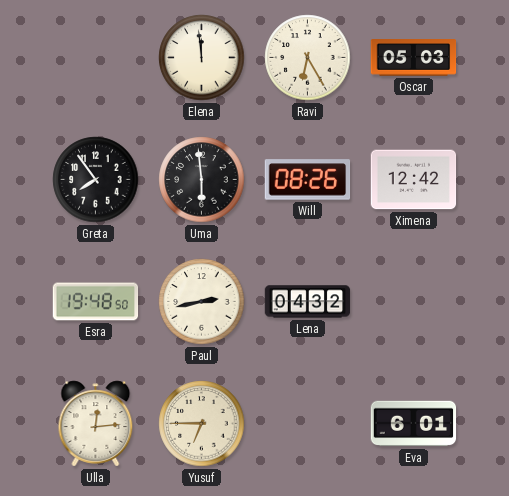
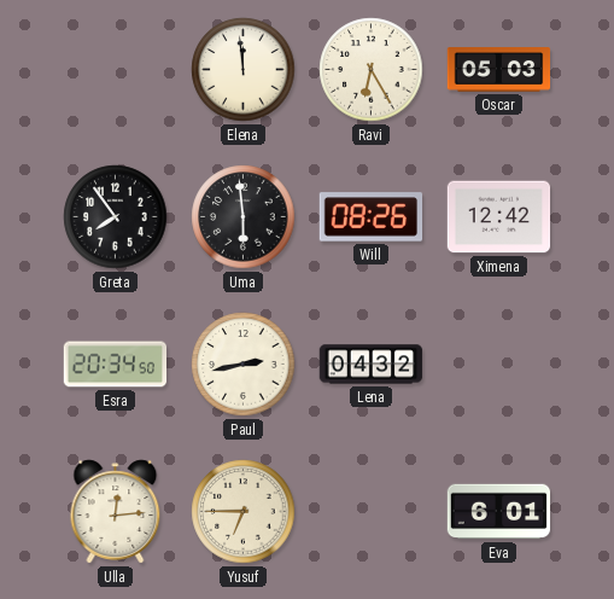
Esra: 19:48 -> 20:34 (116, 365)
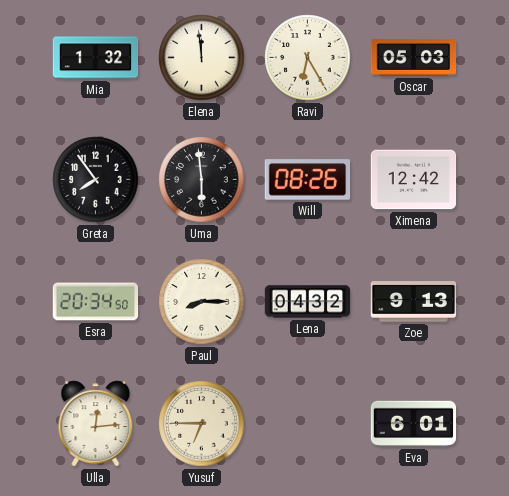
Mia: none -> 1:32 (96, 58)
Paul: 2:43 -> 8:15 (202, 302)
Zoe: none -> 9:13 (414, 302)
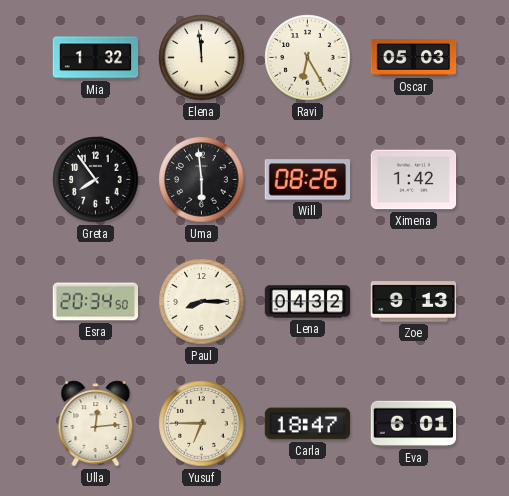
Ximena: 12:42 -> 1:42 (414, 180)
Carla: none -> 18:47 (308, 424)
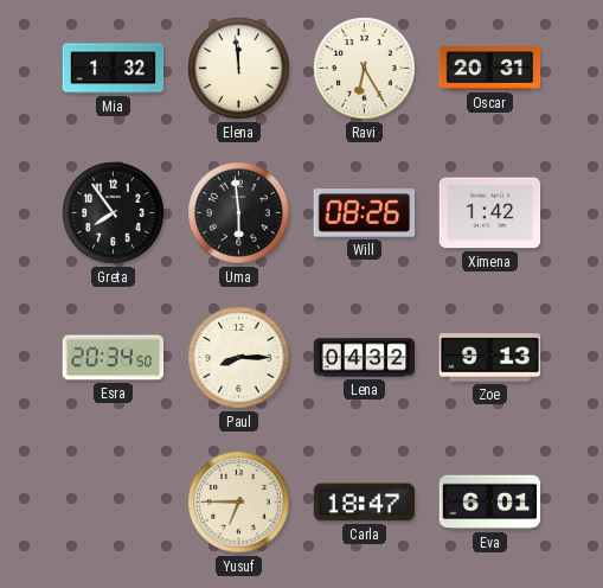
Oscar: 05:03 -> 20:31 (490, 69)
Ulla: 12:14 -> none (96, 424)
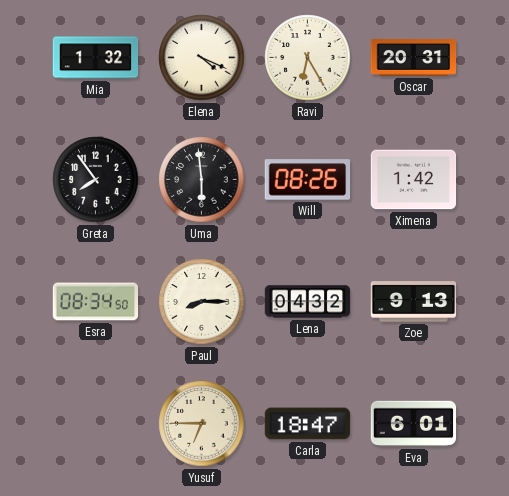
Elena: 11:59 -> 4:19 (202, 58)
Esra: 20:34 -> 08:34 (96, 302)
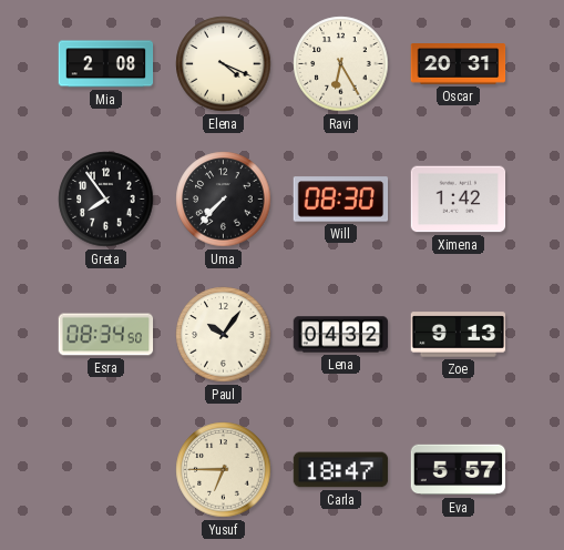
Mia: 1:32 -> 2:08 (106, 64)
Uma: 5:59 -> 7:37 (224, 200)
Will: 08:26 -> 08:30 (341, 200)
Paul: 8:15 -> 10:06 (224, 335)
Eva: 6:01 -> 5:57 (459, 470)
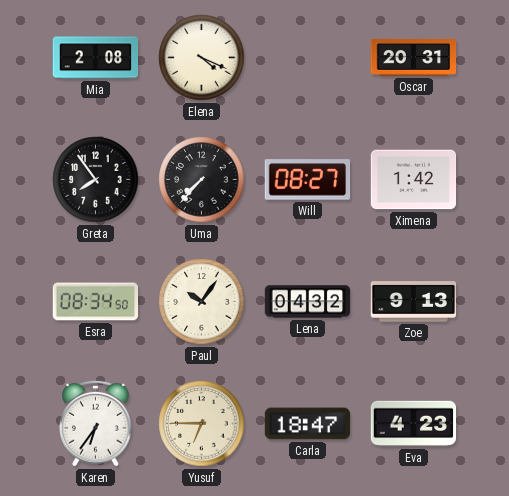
Ravi: 6:25 -> none (341, 64)
Will: 08:30 -> 08:27 (308, 180)
Karen: none -> 6:36 (96, 423)
Eva: 5:57 -> 4:23 (414, 424)
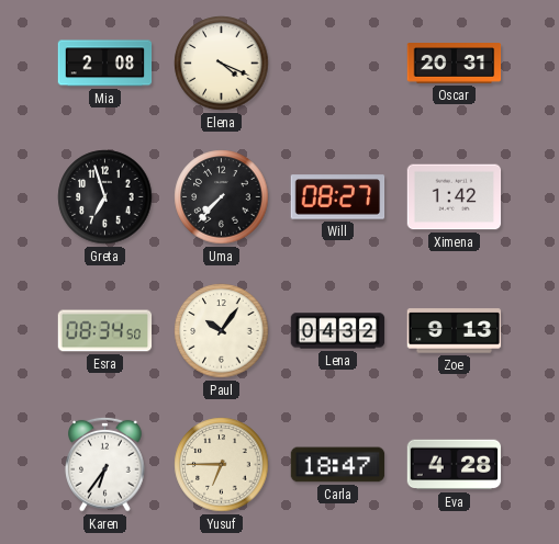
Greta: 7:54 -> 6:57 (105, 197)
Eva: 4:23 -> 4:28 (455, 465)
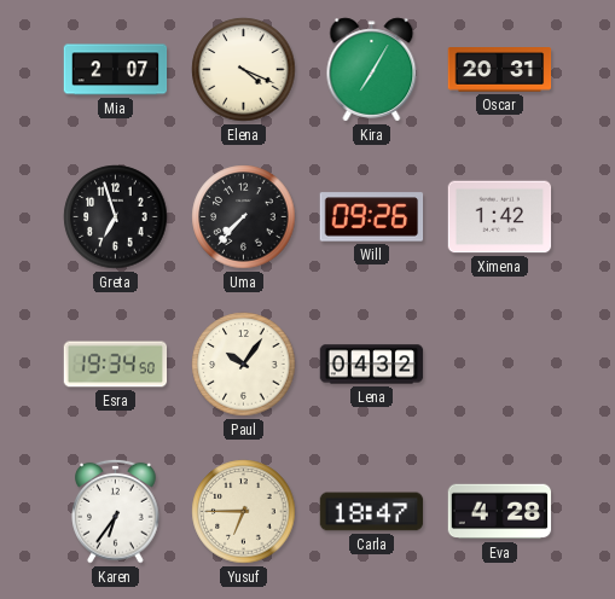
Mia: 2:08 -> 2:07 (116, 70)
Kira: none -> 7:05 (372, 70)
Will: 08:27 -> 09:26 (372, 217)
Esra: 08:34 -> 19:34 (116, 365)
Zoe: 9:13 -> none (455, 331)
